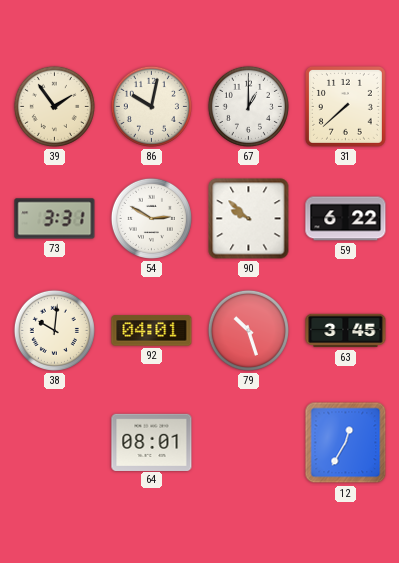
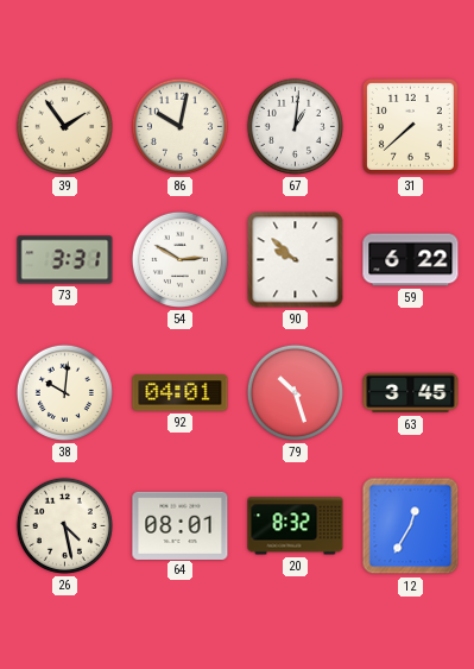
67: 1:00 -> 1:01 (295, 126)
26: none -> 4:28 (64, 525)
20: none -> 8:32 (296, 526)
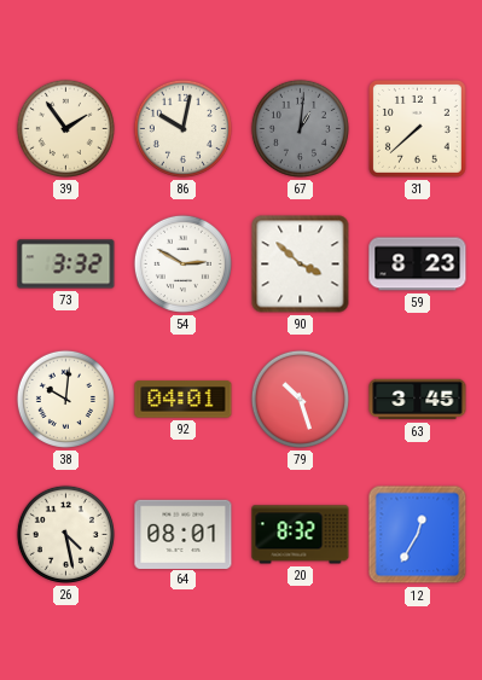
67 dial: white -> grey (300, 128)
73: 3:31 -> 3:32 (66, 265)
90: 9:52 -> 3:52 (301, 265)
59: 6:22 -> 8:23 (418, 265)
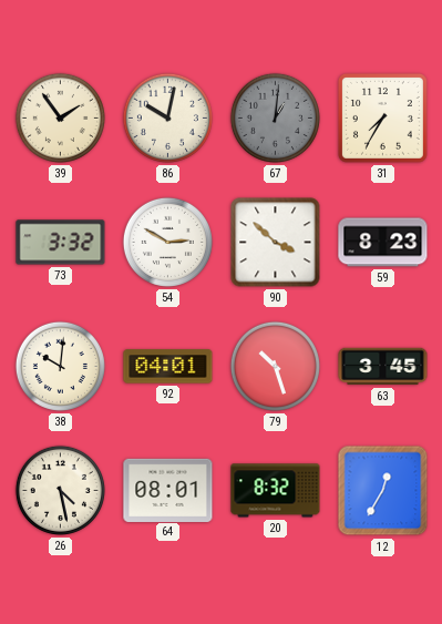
31: 7:38 -> 7:35 (382, 117)
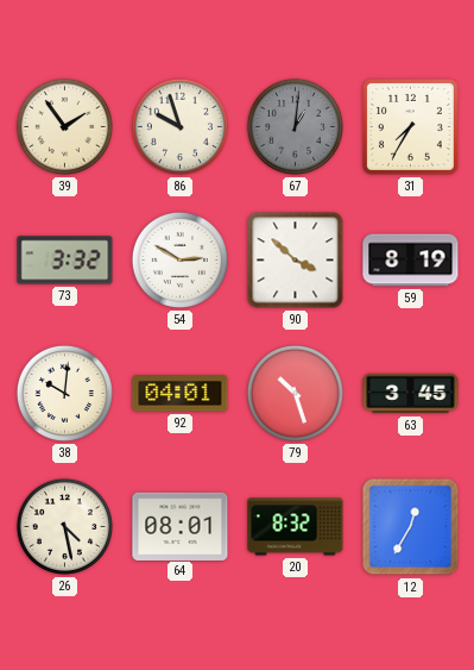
86: 10:02 -> 9:57 (179, 126)
59: 8:23 -> 8:19 (411, 261)
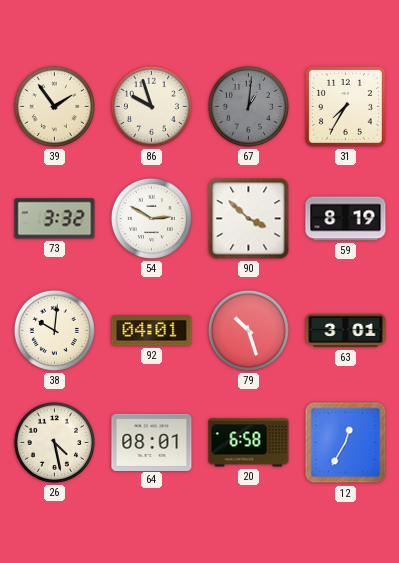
63: 3:45 -> 3:01 (346, 331)
20: 8:32 -> 6:58 (249, 443)
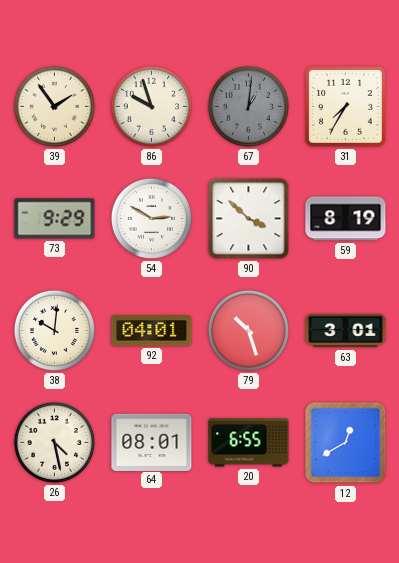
73: 3:32 -> 9:29 (55, 219)
20: 6:58 -> 6:55 (249, 443)
12: 12:35 -> 12:40 (346, 443)
